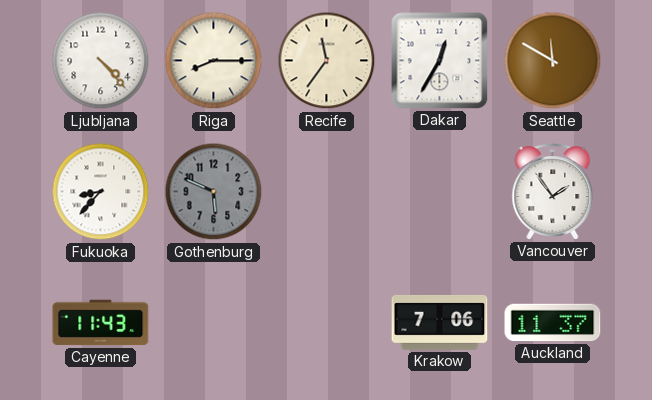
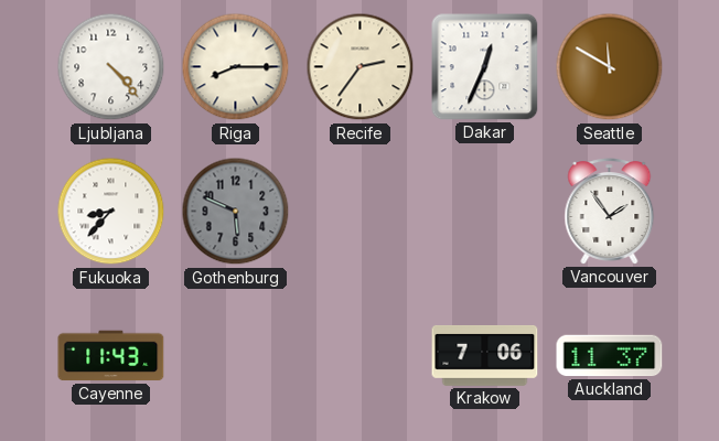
Recife: 11:36 -> 2:36 (361, 67)
Dakar: 12:35 -> 12:34 (485, 67)
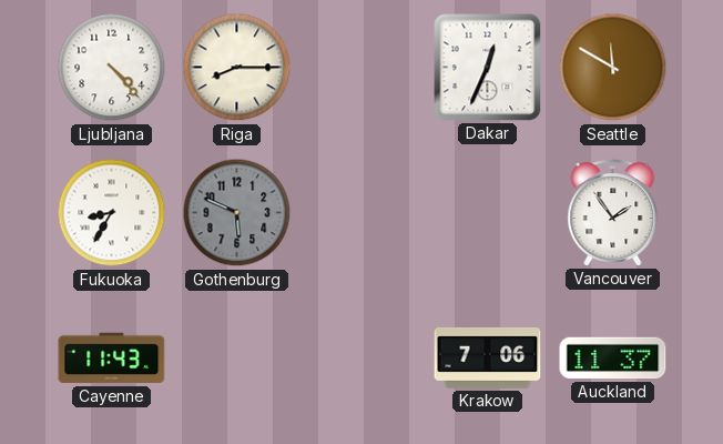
Recife: 2:36 -> none (361, 67)
Fukuoka: 8:37 -> 8:35 (112, 213)
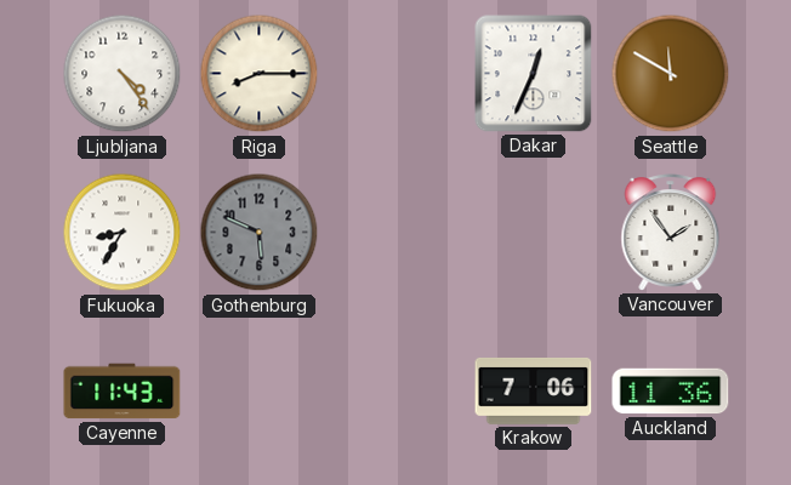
Ljubljana: 4:23 -> 4:24 (123, 74)
Auckland: 11:37 -> 11:36 (671, 392)
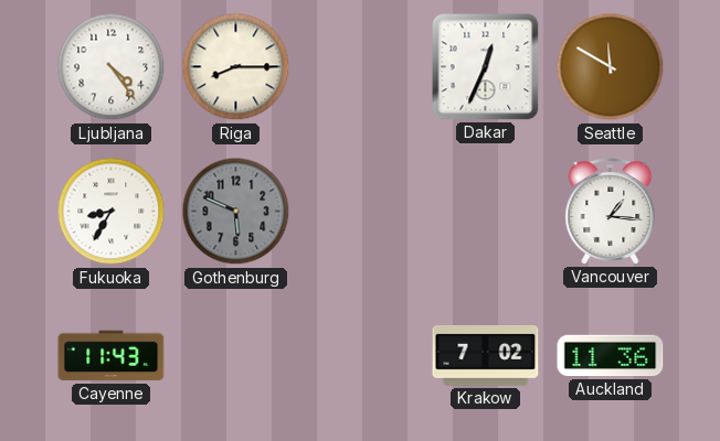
Vancouver: 1:54 -> 1:16 (611, 212)
Krakow: 7:06 -> 7:02 (486, 355)
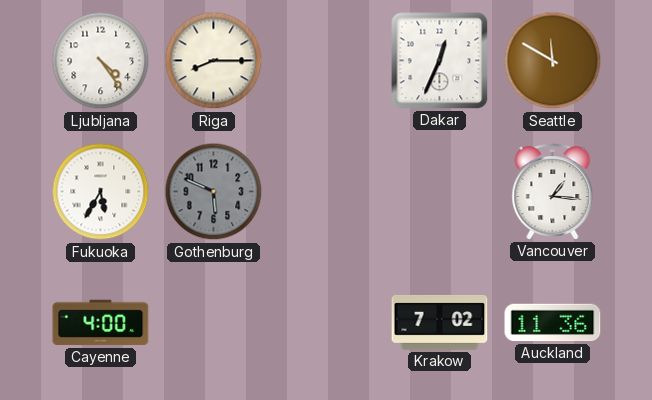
Fukuoka: 8:35 -> 5:35 (101, 192)
Cayenne: 11:43 -> 4:00 (101, 323)
